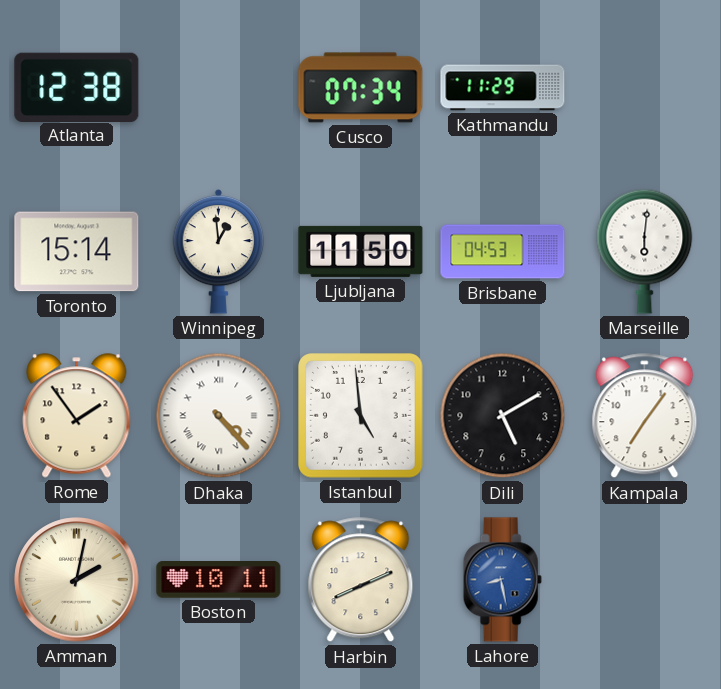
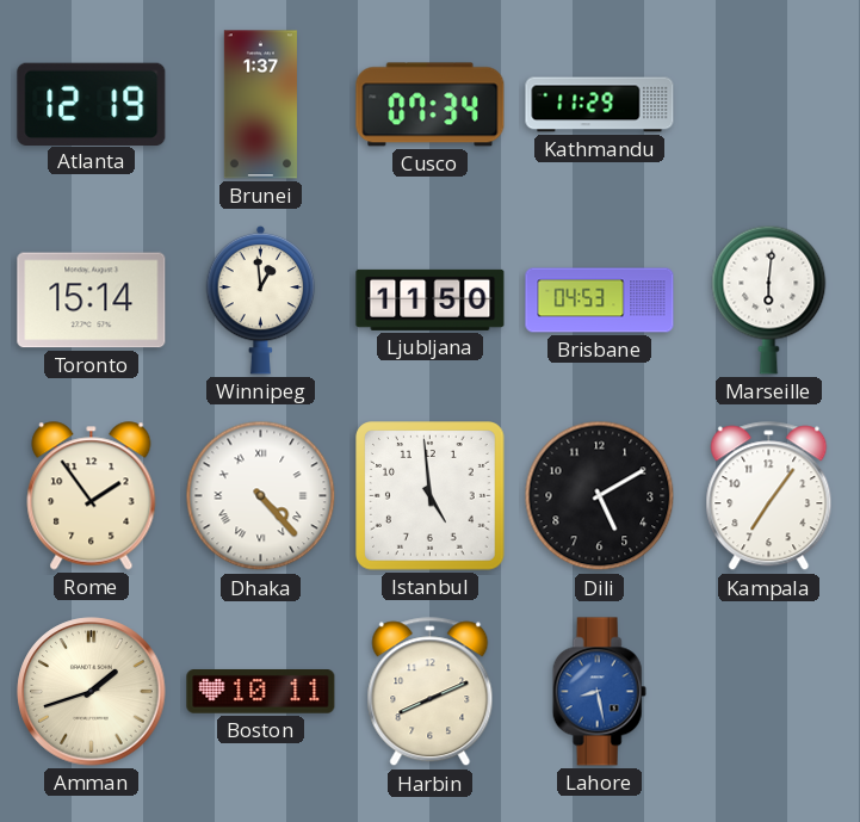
Atlanta: 12:38 -> 12:19 (92, 104)
Brunei: none -> 1:37 (260, 105)
Amman: 2:02 -> 1:42 (92, 692)
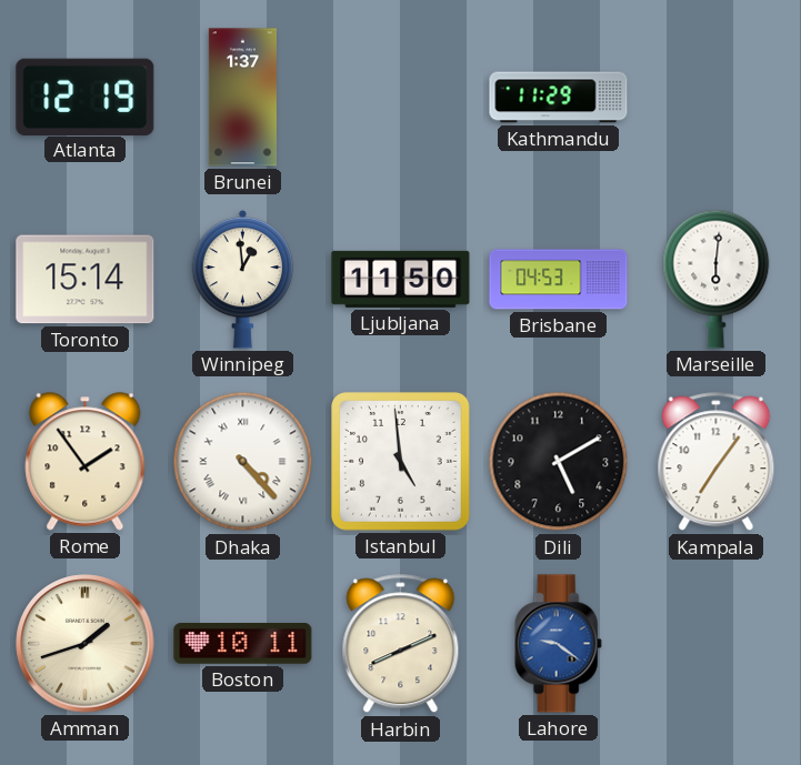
Cusco: 07:34 -> none (431, 105)
Lahore: 8:28 -> 9:21 (558, 644)
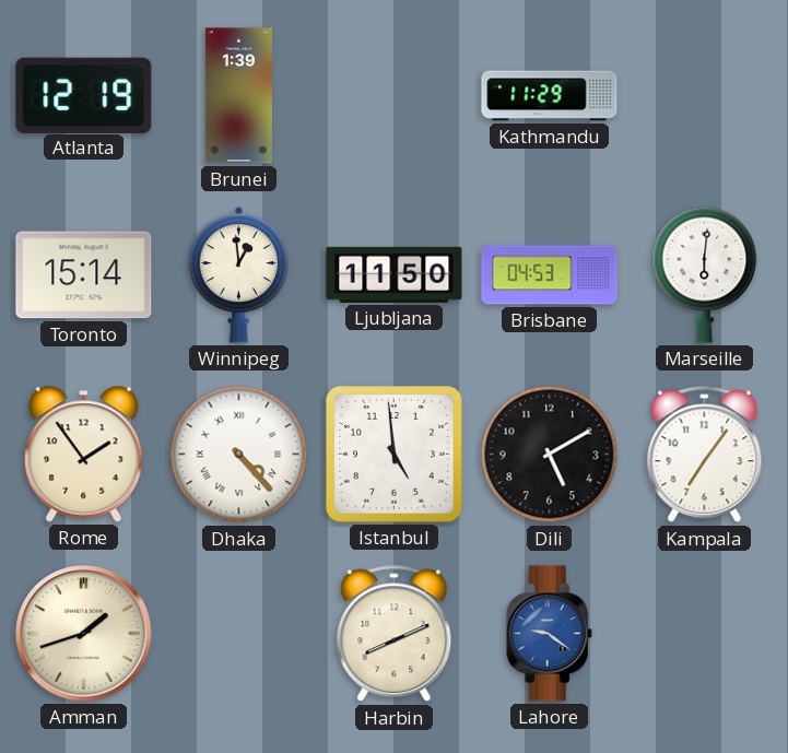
Brunei: 1:37 -> 1:39 (238, 96)
Boston: 10:11 -> none (243, 644)
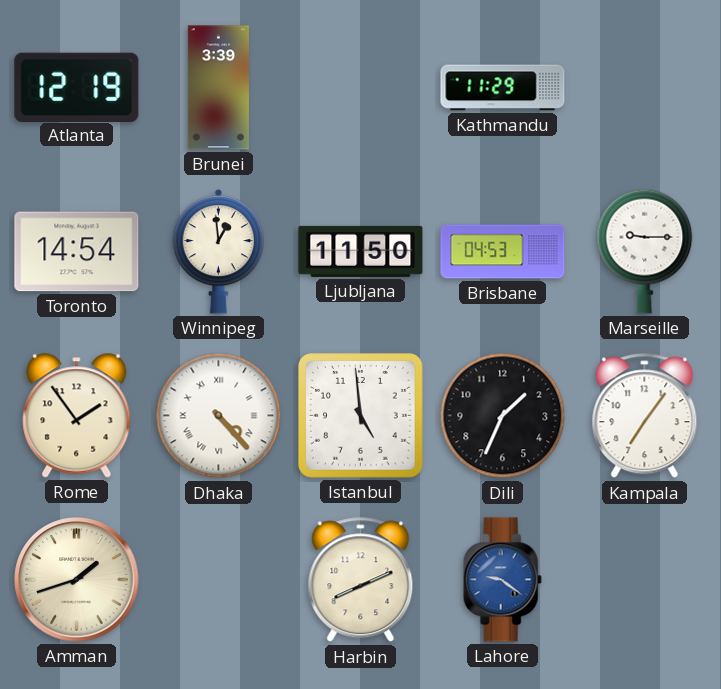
Brunei: 1:39 -> 3:39 (218, 88)
Toronto: 15:14 -> 14:54 (77, 252)
Marseille: 6:01 -> 9:15 (645, 251)
Dili: 5:10 -> 1:34 (503, 416)
